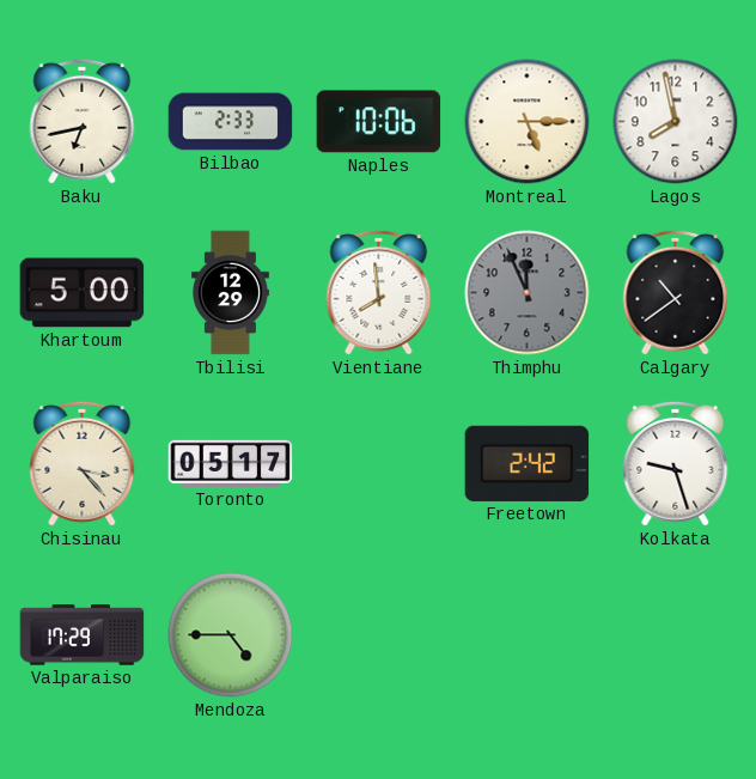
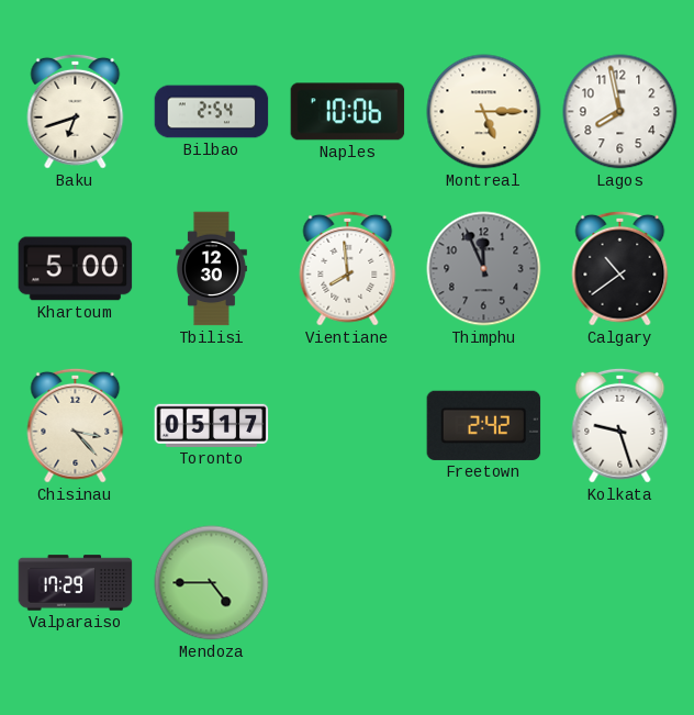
Baku: 6:43 -> 6:42 (76, 111)
Bilbao: 2:33 -> 2:54 (212, 112)
Tbilisi: 12:29 -> 12:30 (211, 269)
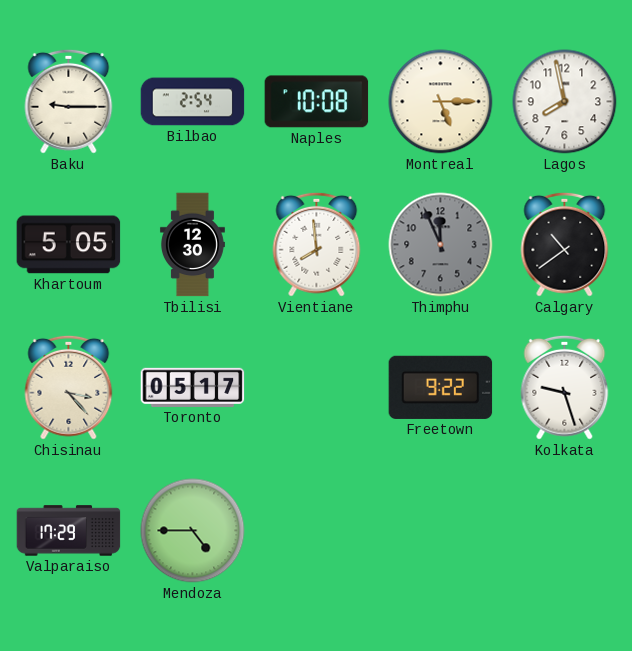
Baku: 6:42 -> 9:15 (69, 101)
Naples: 10:06 -> 10:08 (317, 102)
Khartoum: 5:00 -> 5:05 (69, 245)
Freetown: 2:42 -> 9:22 (441, 387)
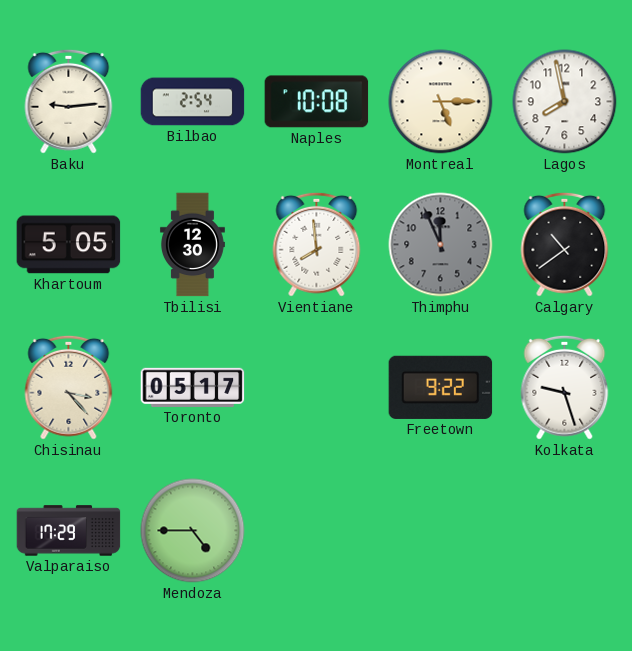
Baku: 9:15 -> 9:14 (69, 101)
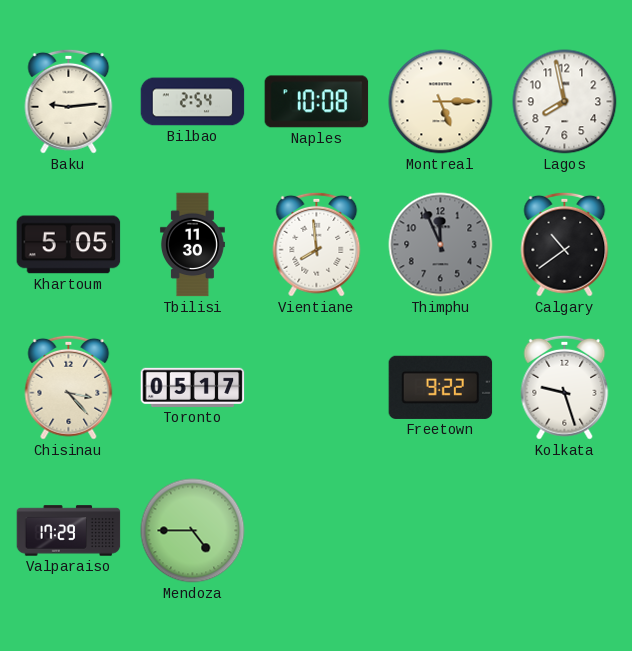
Tbilisi: 12:30 -> 11:30 (192, 245)
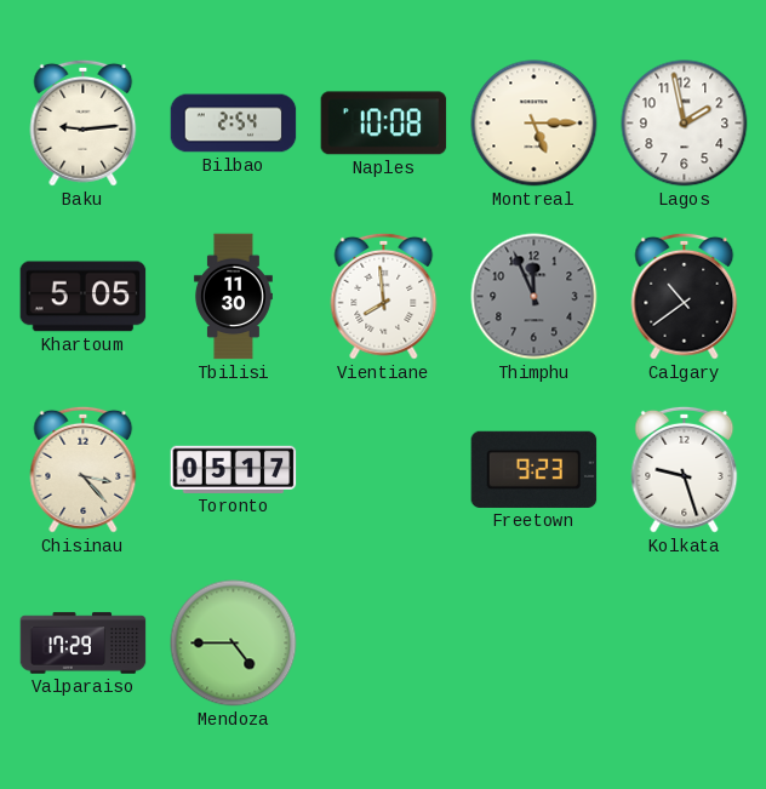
Lagos: 7:58 -> 1:58 (685, 124)
Freetown: 9:22 -> 9:23 (535, 469)
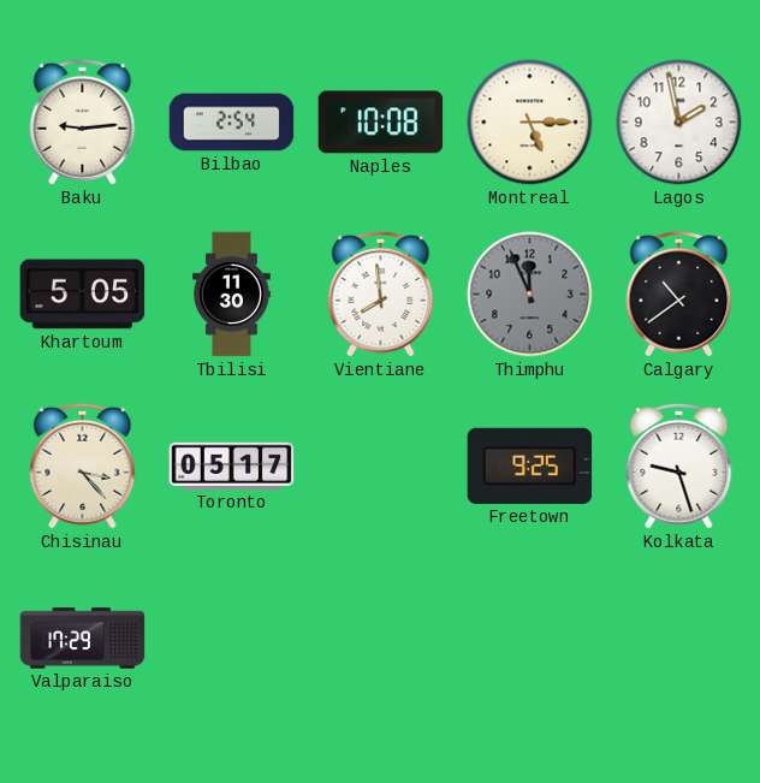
Freetown: 9:23 -> 9:25 (530, 465)
Mendoza: 4:45 -> none (234, 644)
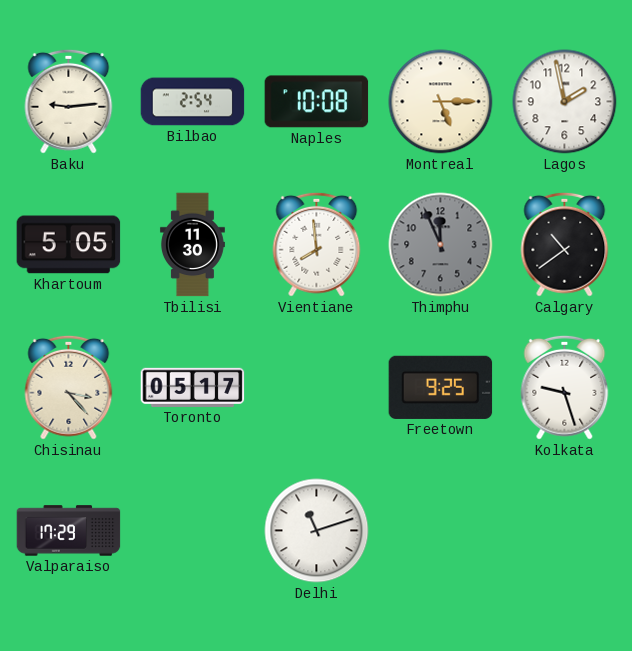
Delhi: none -> 11:12 (317, 531)
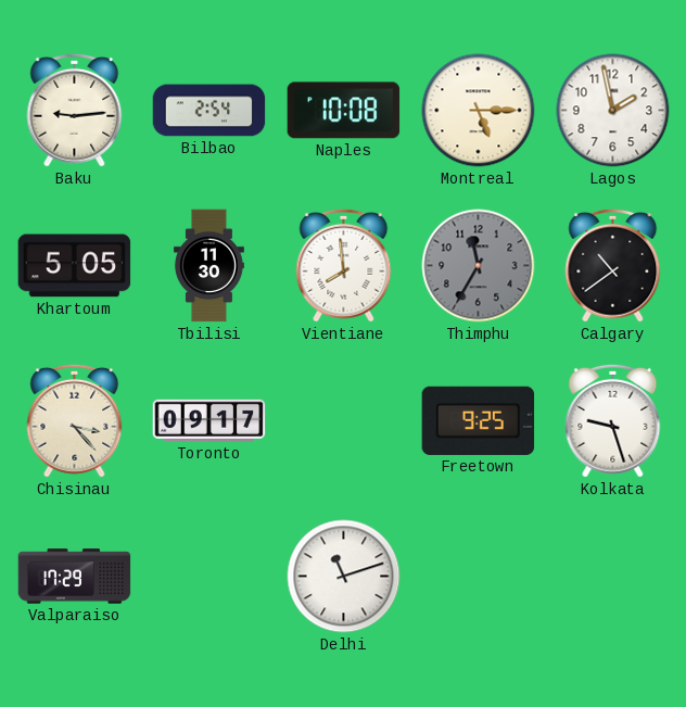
Thimphu: 11:56 -> 11:35 (479, 266)
Toronto: 05:17 -> 09:17 (209, 420)
